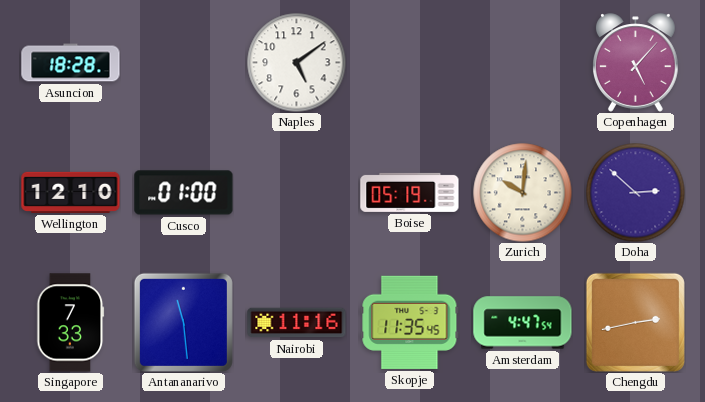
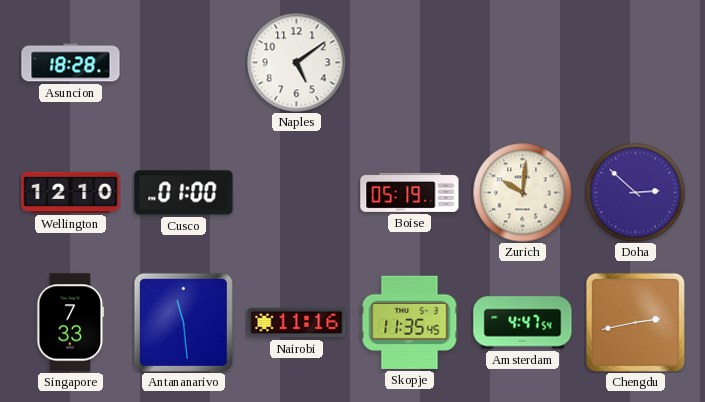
Copenhagen: 5:07 -> none (636, 63)
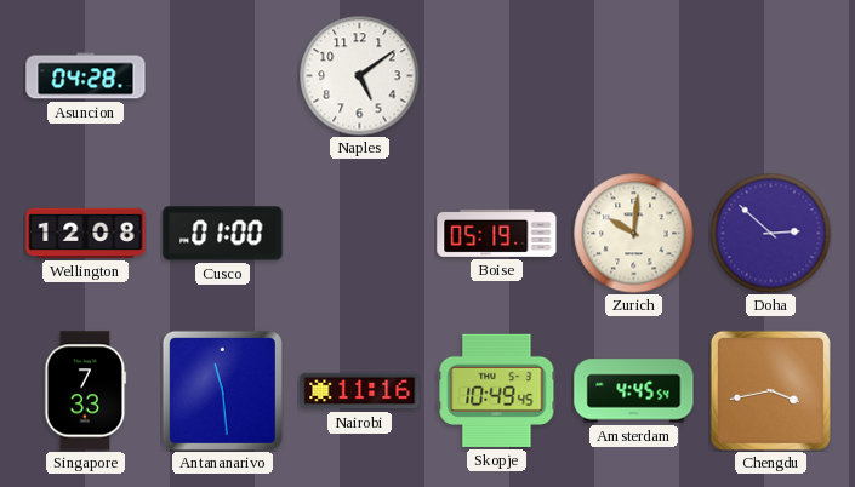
Asuncion: 18:28 -> 04:28 (86, 76)
Wellington: 12:10 -> 12:08 (86, 233)
Skopje: 11:35 -> 10:49 (497, 390)
Amsterdam: 4:47 -> 4:45 (634, 391)
Chengdu: 2:43 -> 3:43 (770, 390)
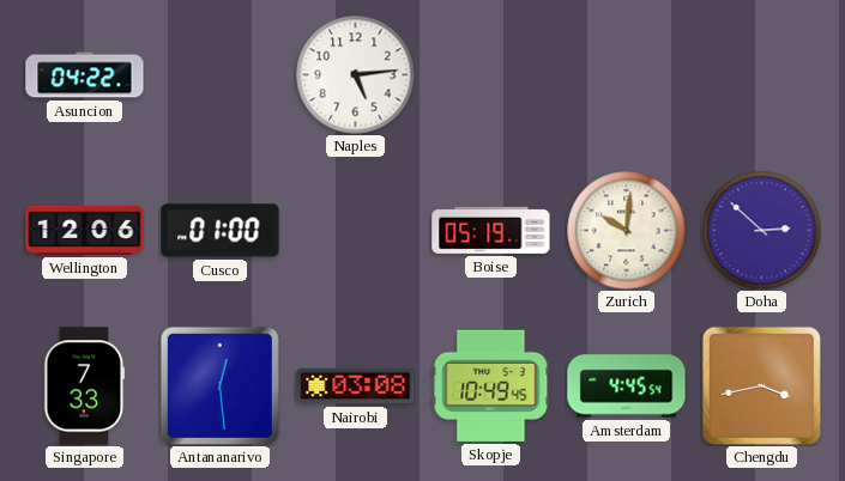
Asuncion: 04:28 -> 04:22 (85, 75)
Naples: 5:09 -> 5:14 (356, 75)
Wellington: 12:08 -> 12:06 (85, 230)
Antananarivo: 11:29 -> 12:29 (219, 385)
Nairobi: 11:16 -> 03:08 (356, 386)
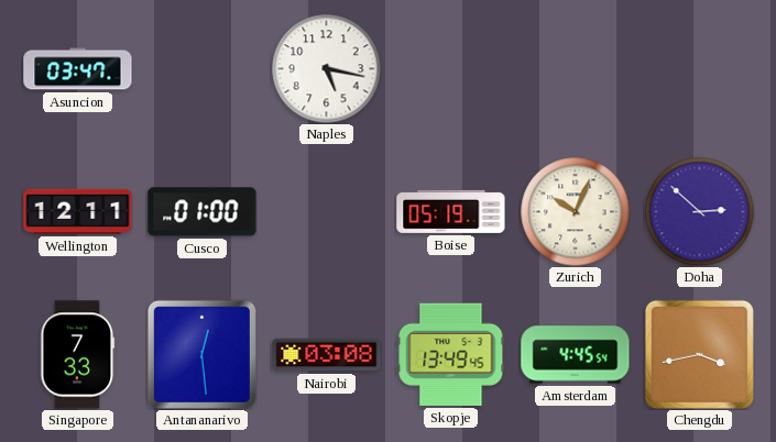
Asuncion: 04:22 -> 03:47 (78, 69)
Naples: 5:14 -> 5:17 (327, 69)
Wellington: 12:06 -> 12:11 (78, 211)
Zurich: 10:01 -> 10:04 (576, 212)
Skopje: 10:49 -> 13:49 (451, 354)
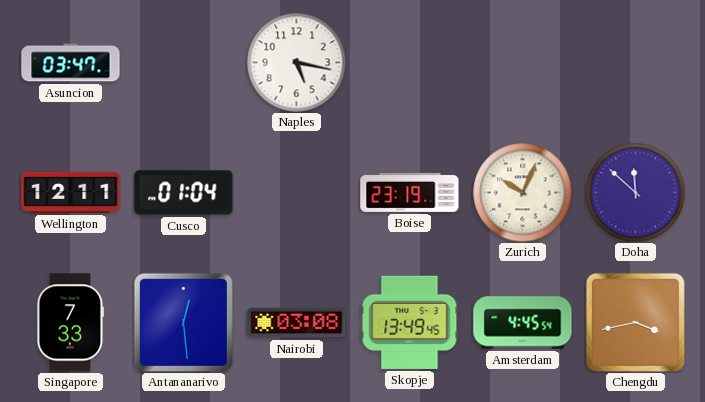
Cusco: 01:00 -> 01:04 (184, 193)
Boise: 05:19 -> 23:19 (410, 192)
Doha: 2:52 -> 11:52 (636, 193)
